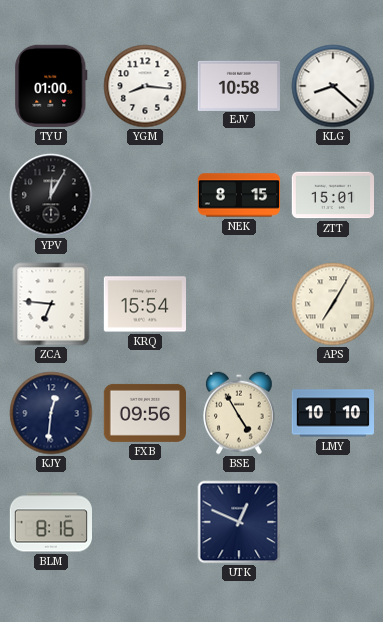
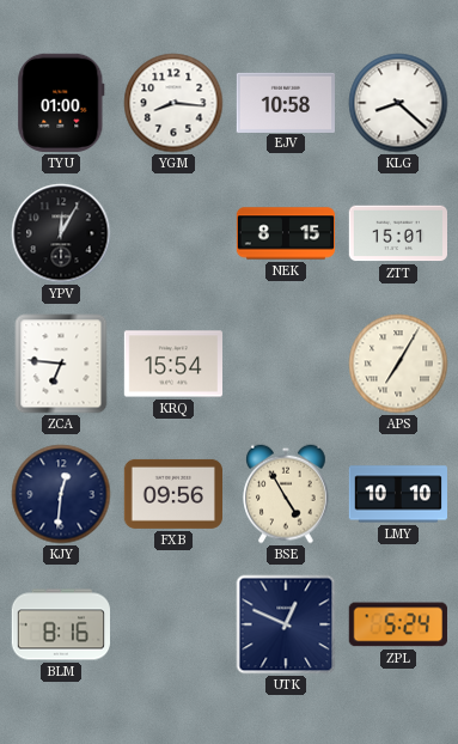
ZPL: none -> 5:24 (398, 624)
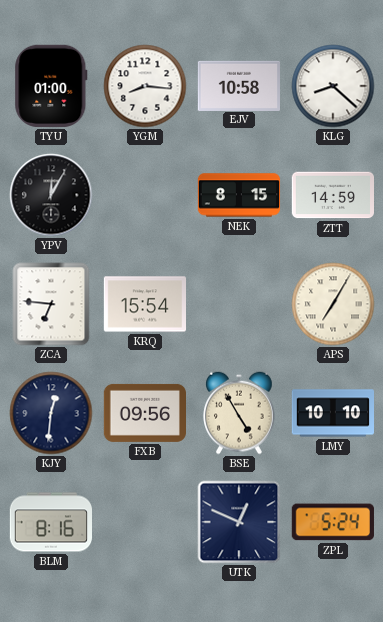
ZTT: 15:01 -> 14:59 (332, 195)
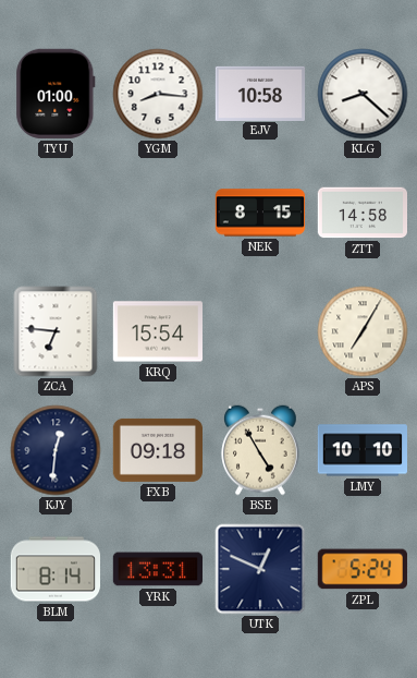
YPV: 12:05 -> none (51, 195)
ZTT: 14:59 -> 14:58 (361, 213)
FXB: 09:56 -> 09:18 (157, 450)
BLM: 8:16 -> 8:14 (56, 569)
YRK: none -> 13:31 (157, 569)
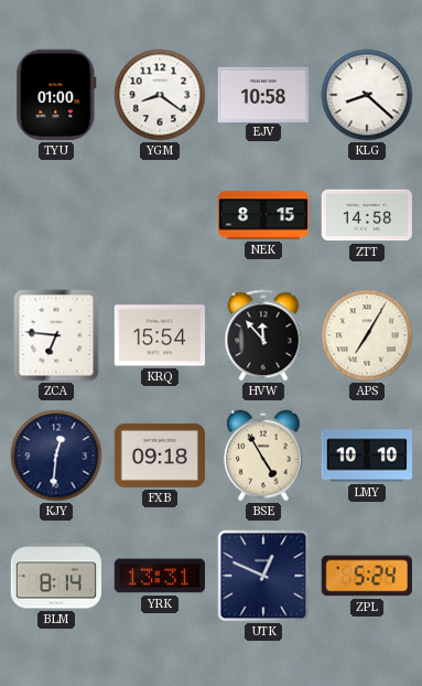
YGM: 8:16 -> 8:21 (160, 95)
HVW: none -> 11:53 (263, 335)
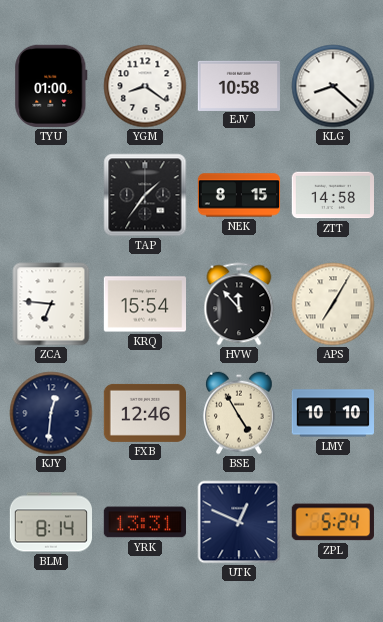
TAP: none -> 1:36 (145, 195)
FXB: 09:18 -> 12:46 (144, 413)
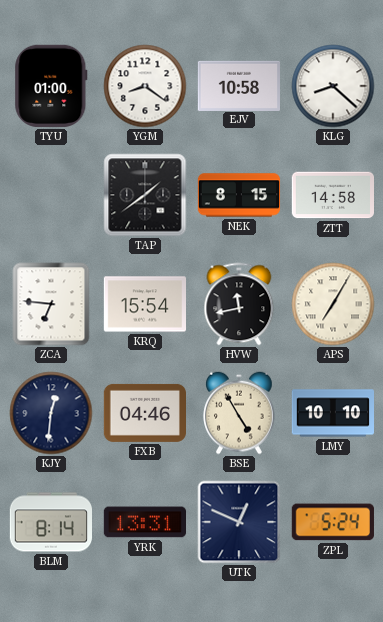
TAP: 1:36 -> 1:39 (145, 195)
HVW: 11:53 -> 11:43 (239, 304)
FXB: 12:46 -> 04:46 (144, 413)
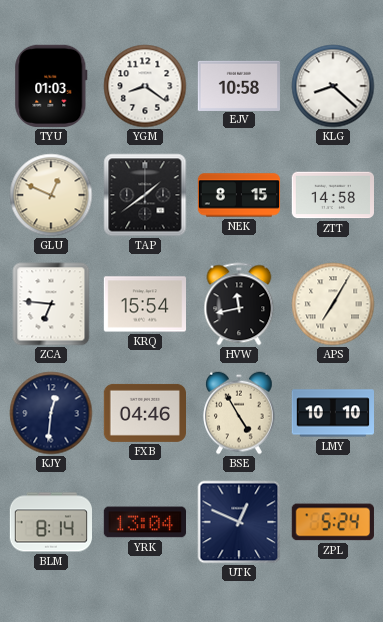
TYU: 01:00 -> 01:03 (51, 86)
GLU: none -> 12:49 (51, 195)
YRK: 13:31 -> 13:04 (144, 522)
